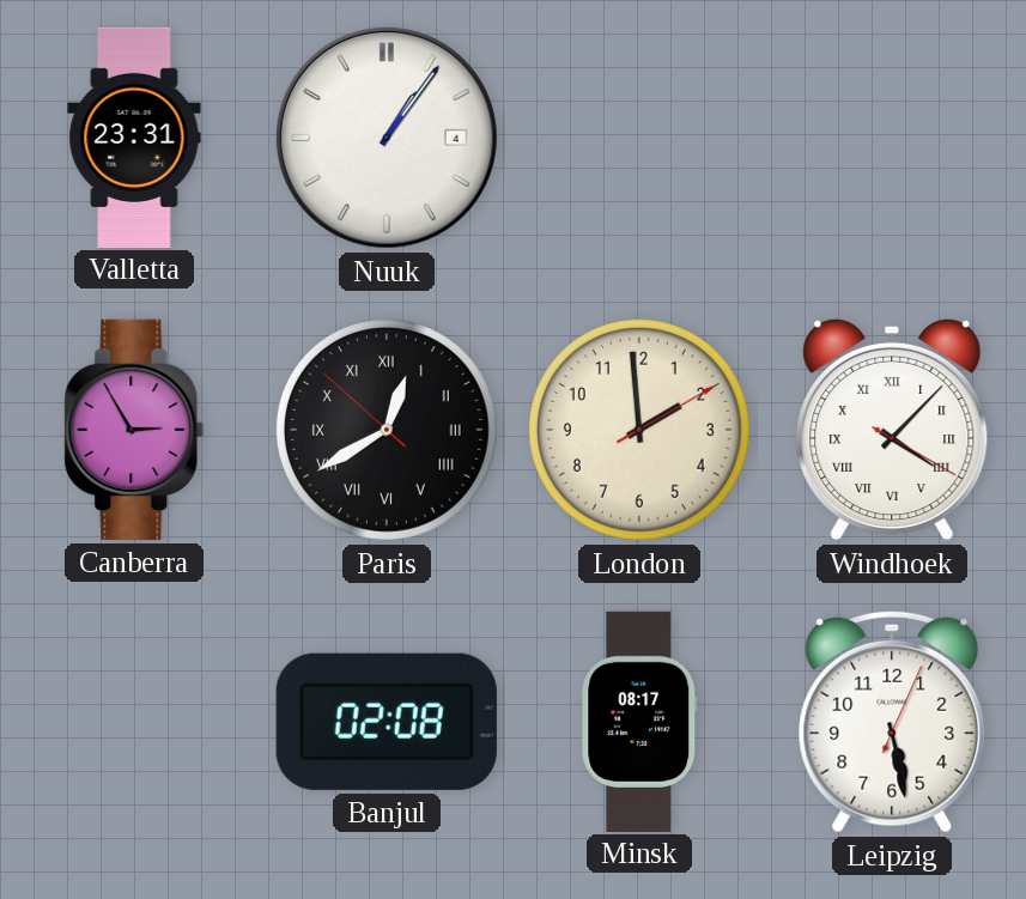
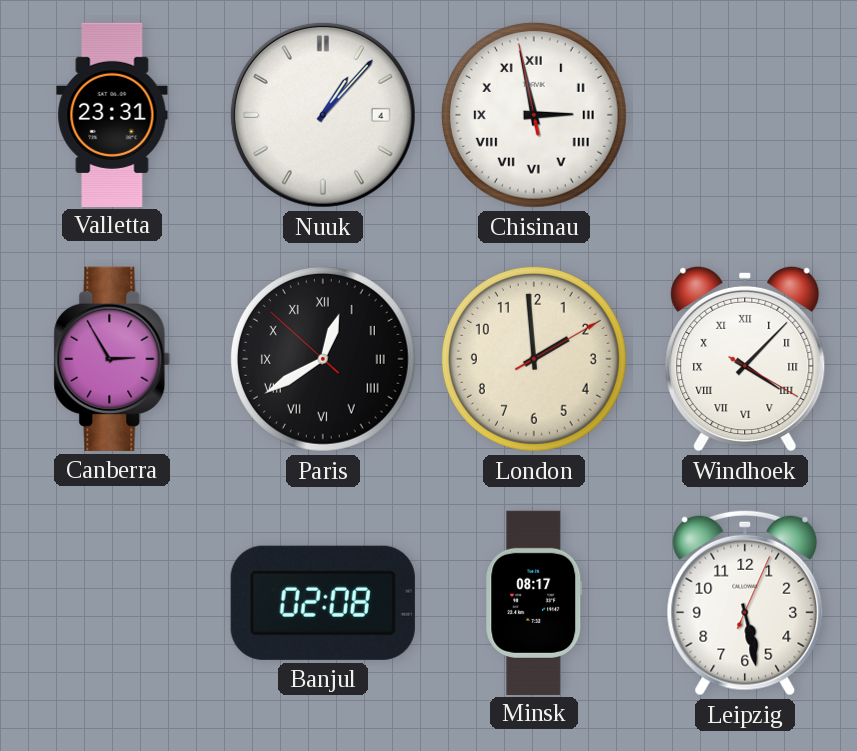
Nuuk: 1:06 -> 1:07 (323, 115)
Chisinau: none -> 2:57 (534, 115)
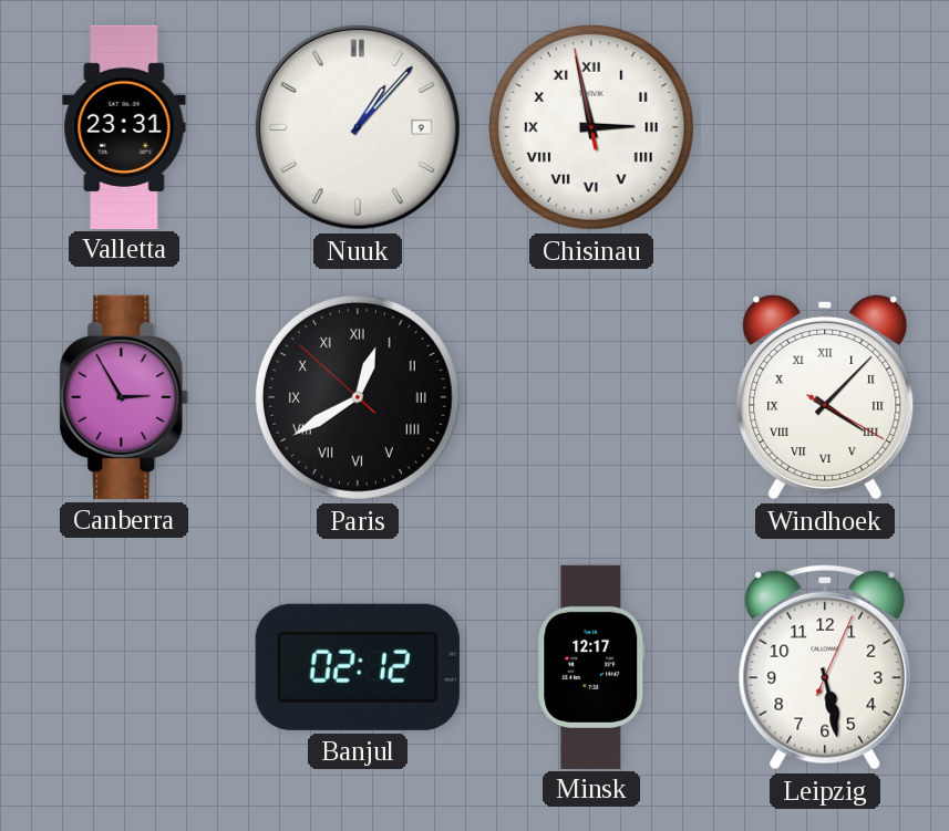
Nuuk date: 4 -> 9 (358, 127)
London: 1:59 -> none (534, 359)
Banjul: 02:08 -> 02:12 (358, 667)
Minsk: 08:17 -> 12:17 (591, 666)
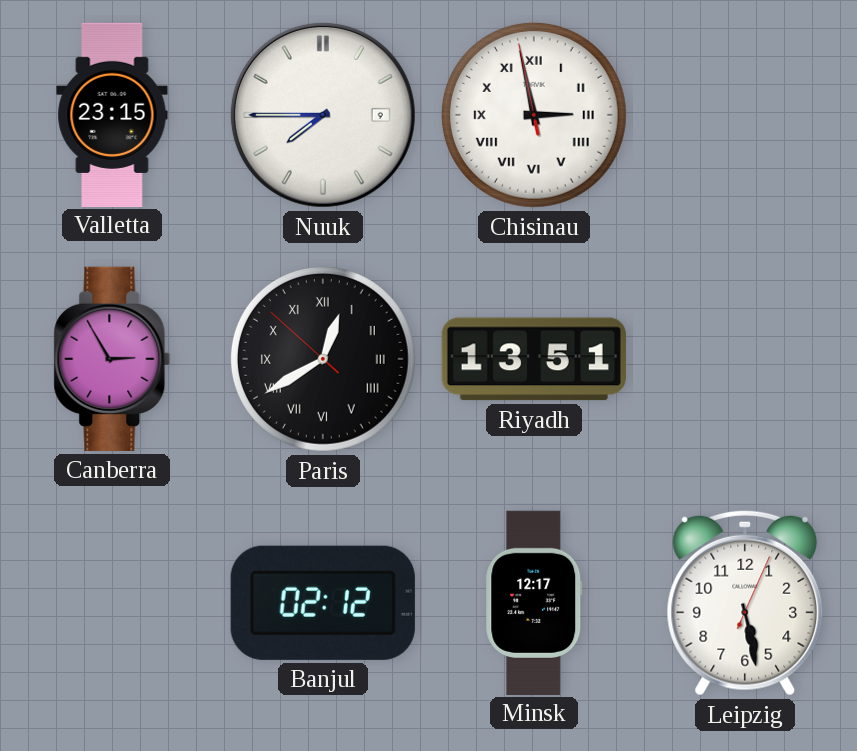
Valletta: 23:31 -> 23:15 (112, 114)
Nuuk: 1:07 -> 7:45 (323, 115)
Riyadh: none -> 13:51 (534, 359)
Windhoek: 4:07 -> none (825, 397)
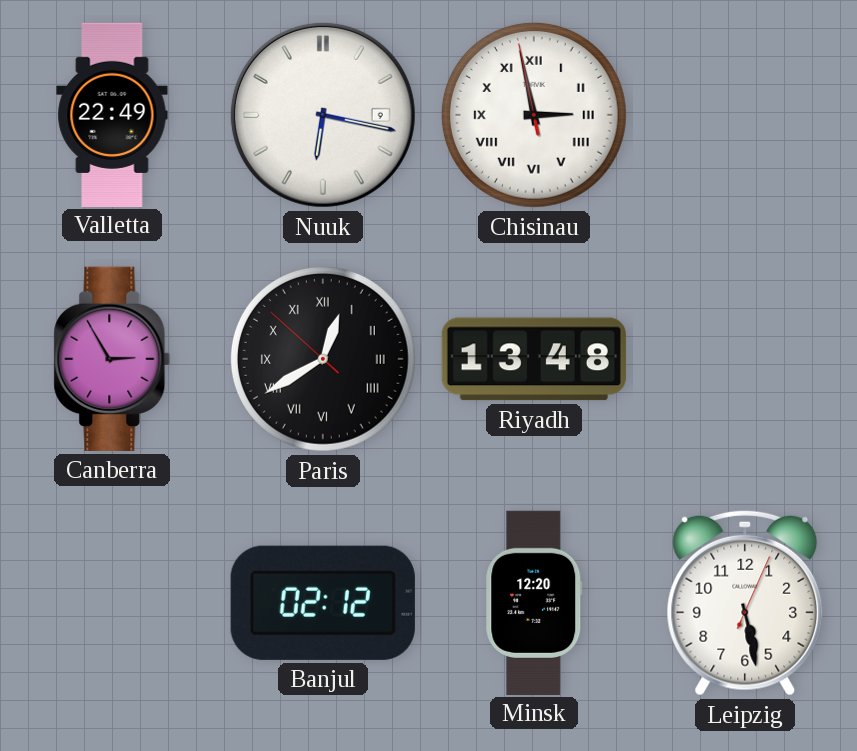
Valletta: 23:15 -> 22:49 (112, 114)
Nuuk: 7:45 -> 6:17 (323, 115)
Riyadh: 13:51 -> 13:48 (534, 359)
Minsk: 12:17 -> 12:20 (534, 602)
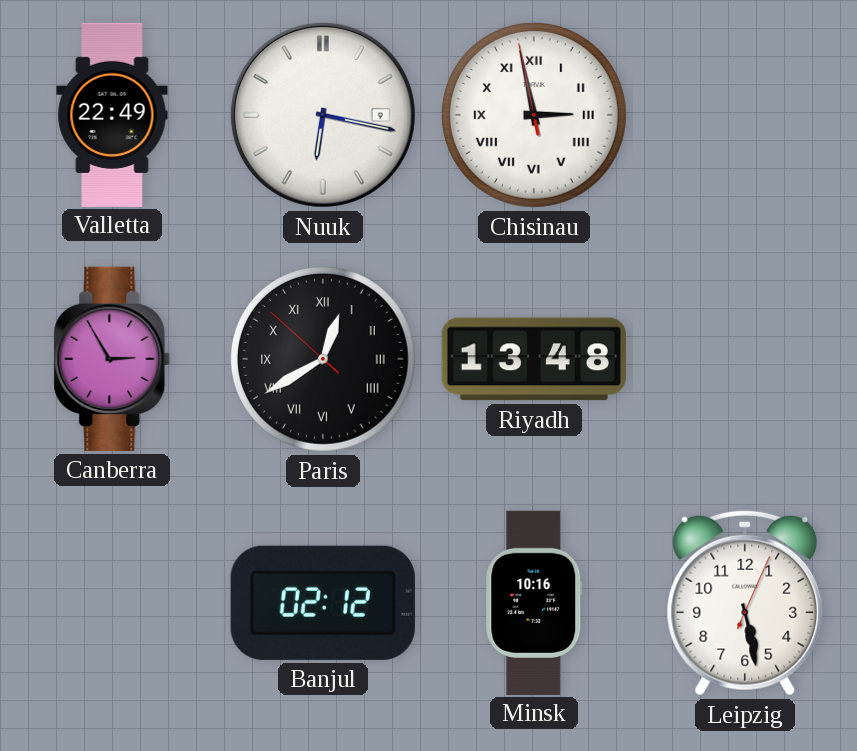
Minsk: 12:20 -> 10:16 (534, 602)
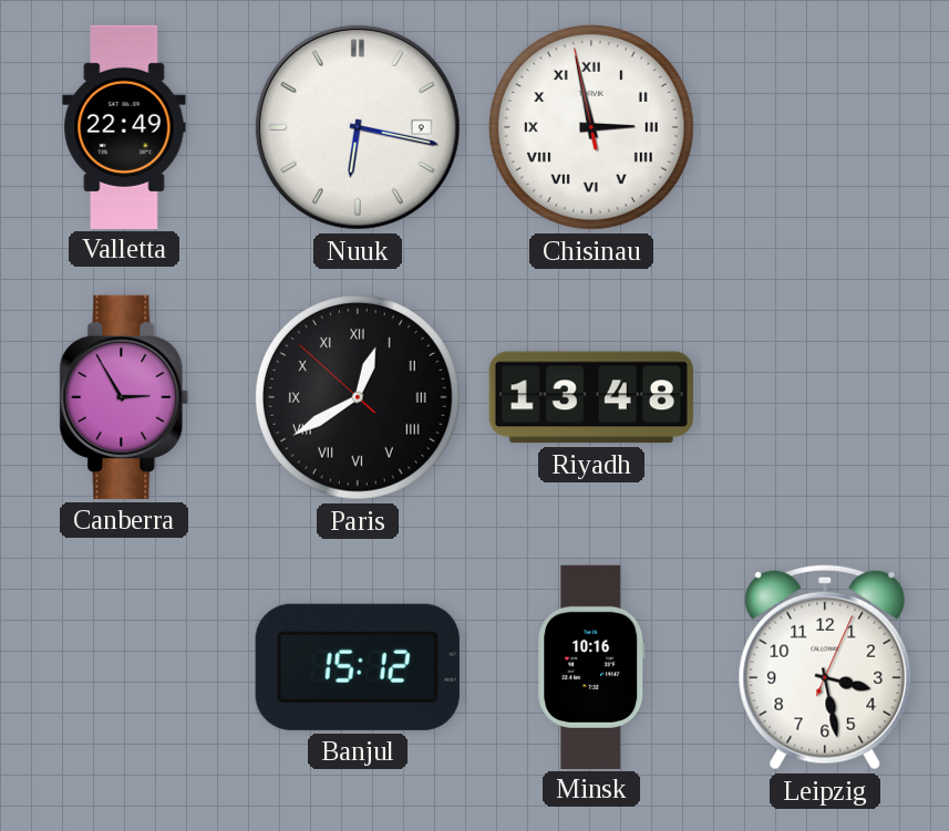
Banjul: 02:12 -> 15:12 (358, 667)
Leipzig: 5:28 -> 3:28 (825, 667)
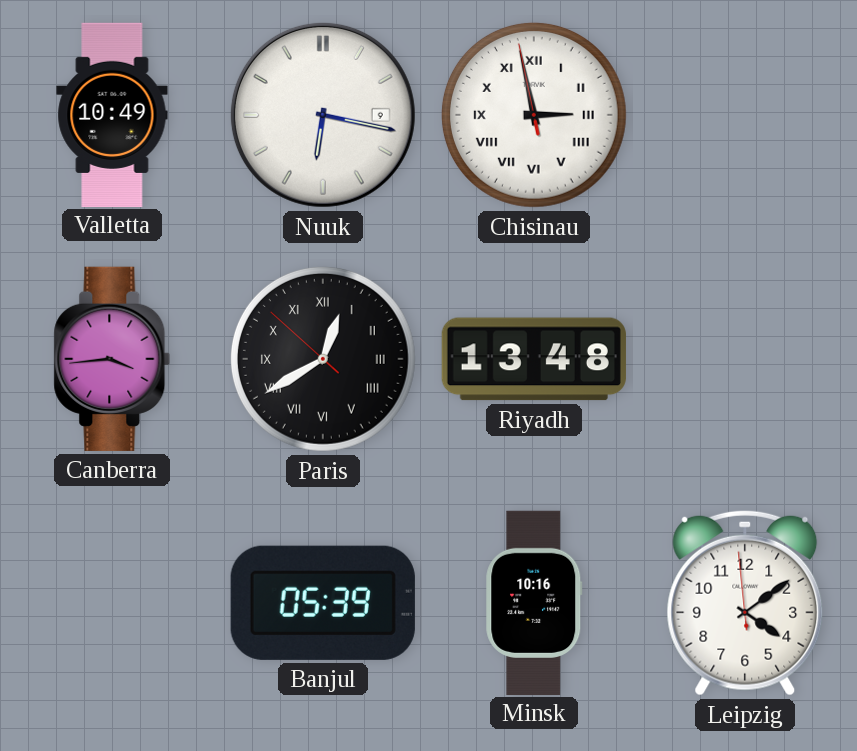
Valletta: 22:49 -> 10:49 (112, 114)
Canberra: 2:55 -> 3:44 (112, 359)
Banjul: 15:12 -> 05:39 (323, 603)
Leipzig: 3:28 -> 4:08 (745, 603)
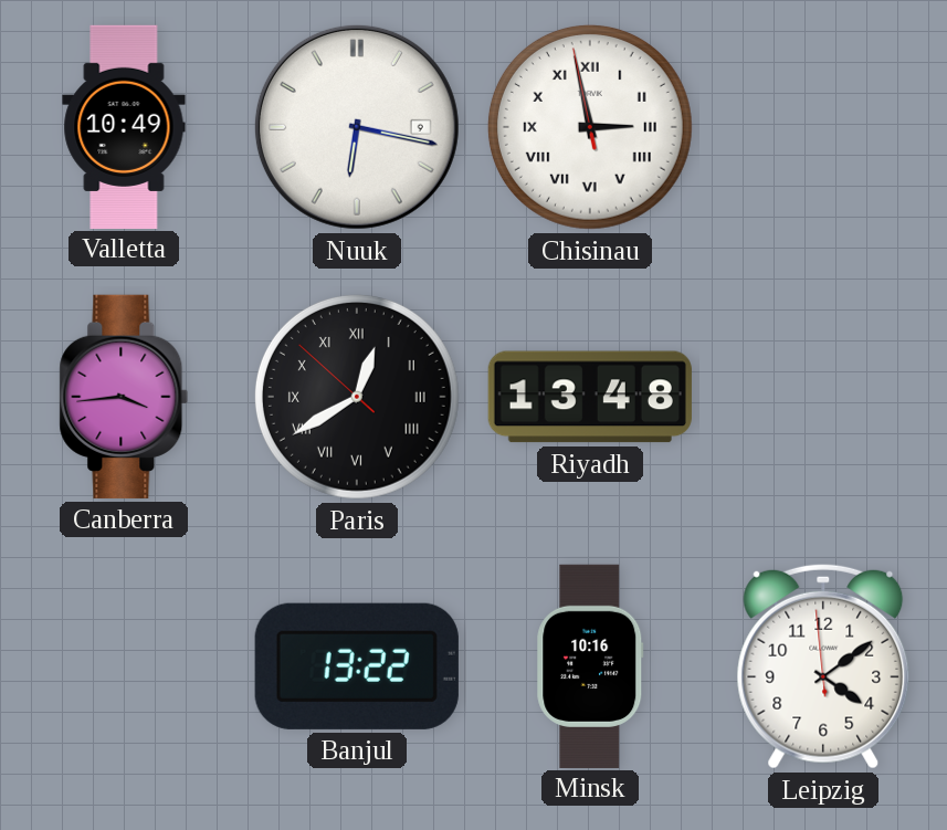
Banjul: 05:39 -> 13:22 (357, 666)
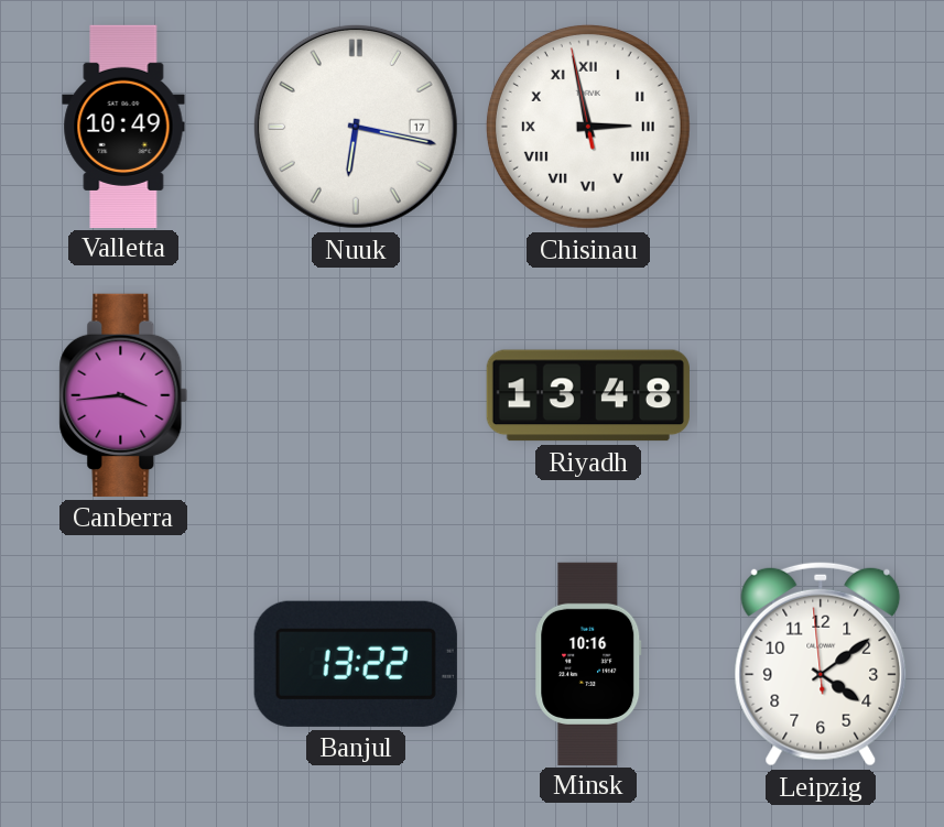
Nuuk date: 9 -> 17 (356, 127)
Paris: 12:39 -> none (357, 397)
